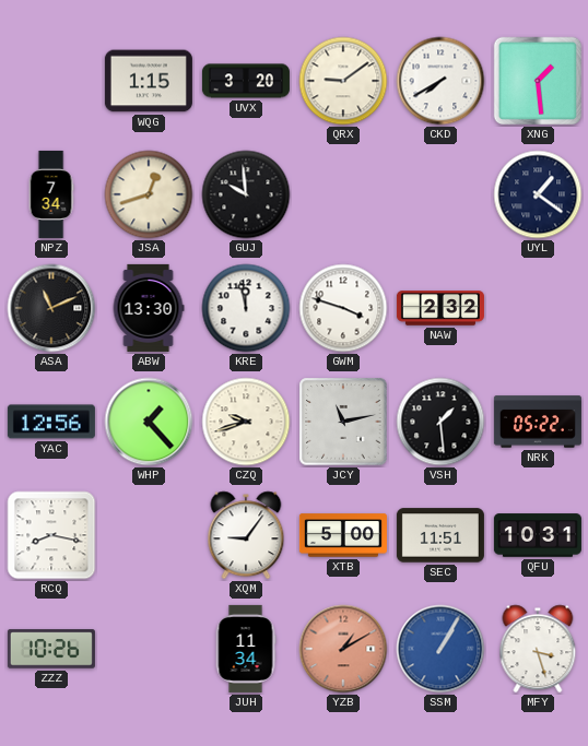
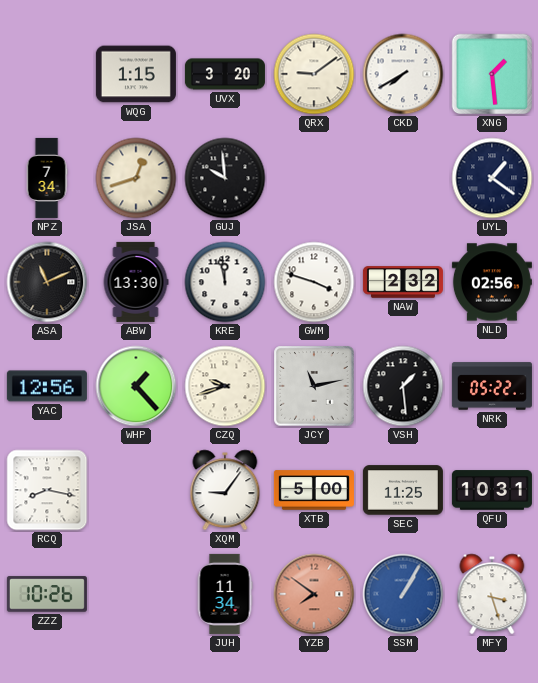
NLD: none -> 02:56 (492, 282)
SEC: 11:51 -> 11:25 (403, 490)
YZB: 1:10 -> 7:51 (314, 594)
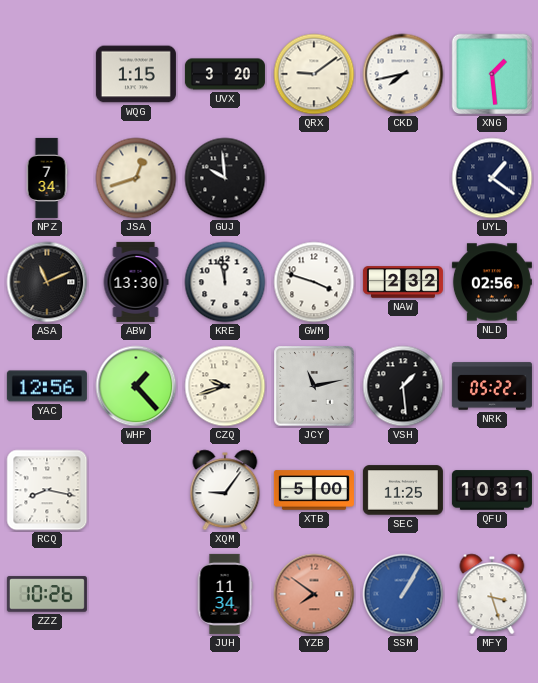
CKD: 7:40 -> 7:43 (403, 74)
